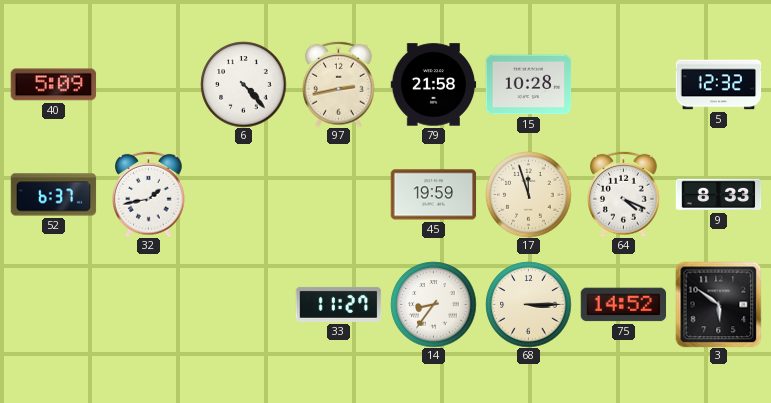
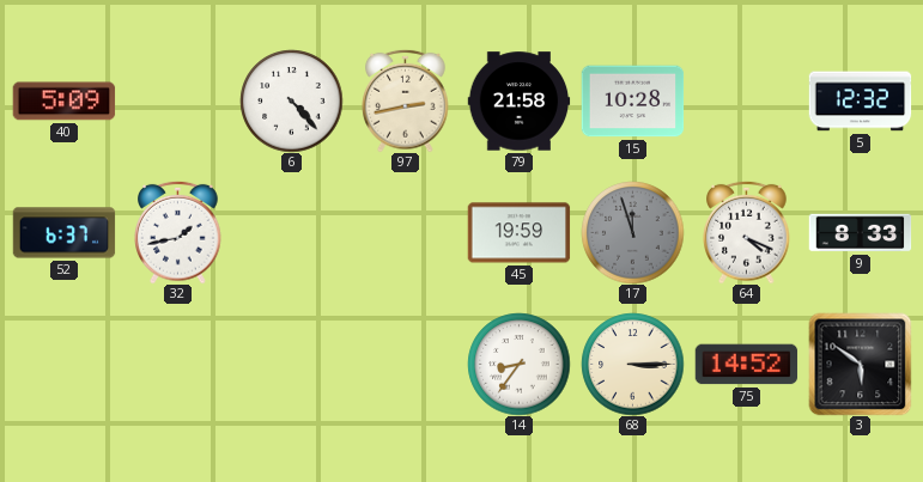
17 dial: cream -> grey (632, 232)
33: 11:27 -> none (338, 304)
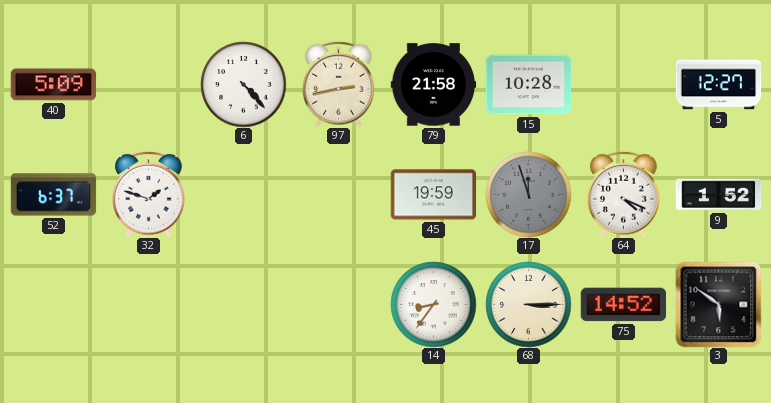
5: 12:32 -> 12:27 (718, 85)
32: 1:43 -> 1:48 (149, 194)
9: 8:33 -> 1:52 (718, 195)
